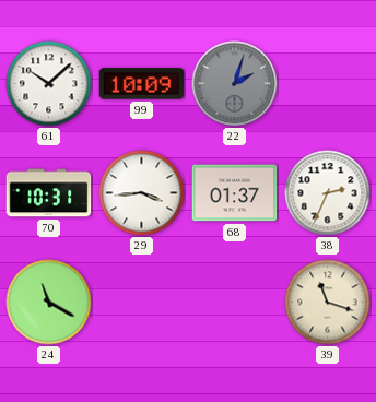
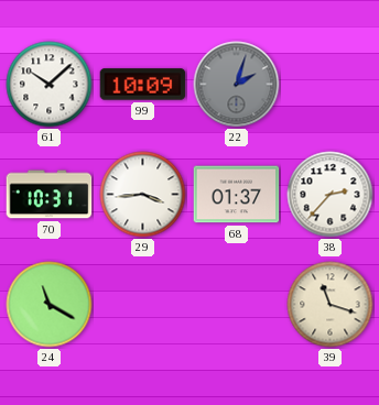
38: 2:34 -> 2:37 (331, 195)
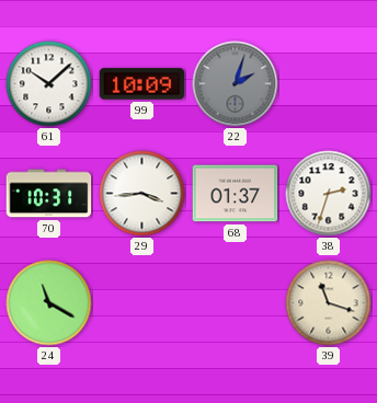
38: 2:37 -> 2:33 (329, 194)
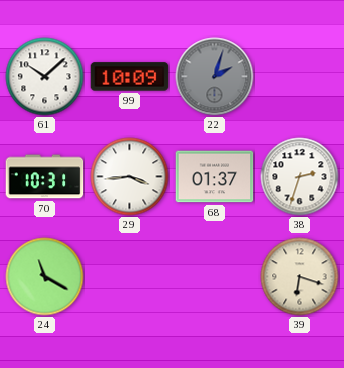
39: 11:18 -> 6:18 (300, 277)
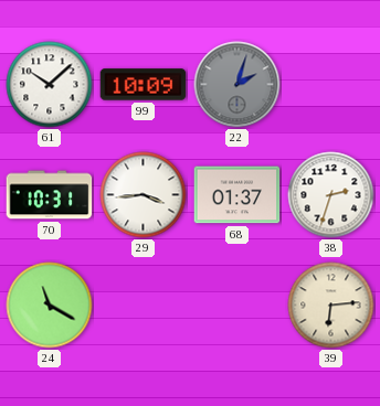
39: 6:18 -> 6:14 (331, 306)
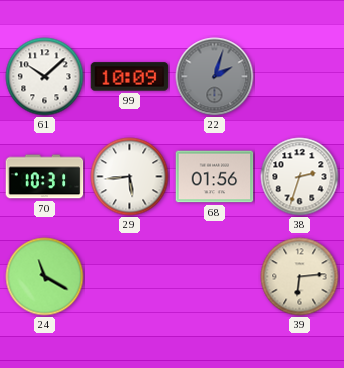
29: 3:44 -> 5:44 (130, 177)
68: 01:37 -> 01:56 (215, 177)
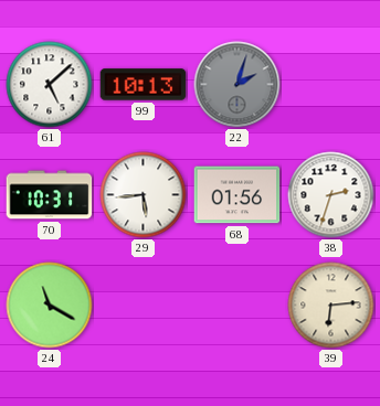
61: 10:08 -> 5:08 (50, 85)
99: 10:09 -> 10:13 (144, 85)
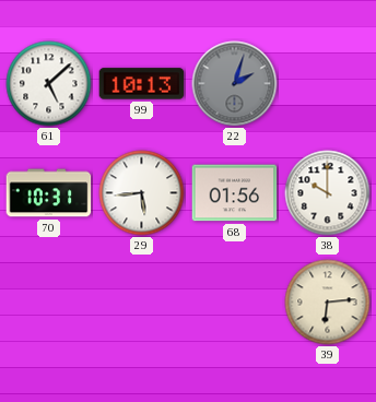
38: 2:33 -> 10:00 (328, 193)
24: 11:20 -> none (50, 306)
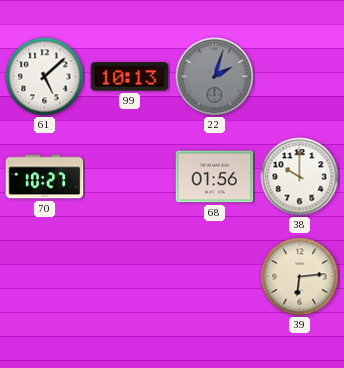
70: 10:31 -> 10:27 (45, 177)
29: 5:44 -> none (142, 193)
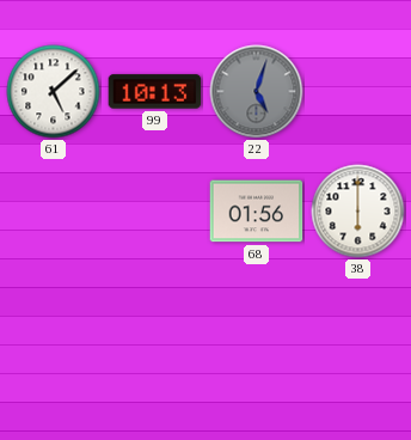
22: 2:03 -> 5:03 (257, 92)
70: 10:27 -> none (45, 177)
38: 10:00 -> 6:00 (358, 212)
39: 6:14 -> none (300, 277)
